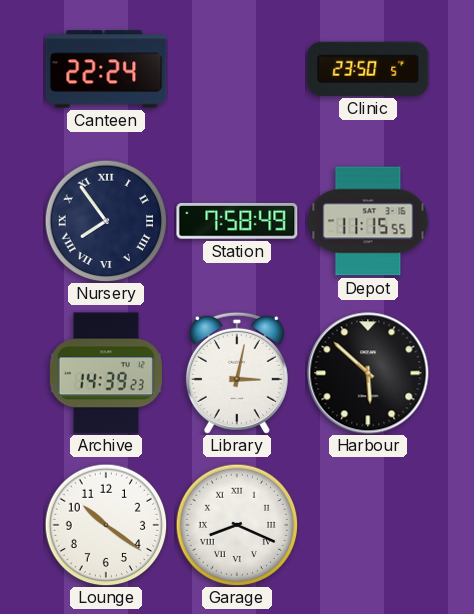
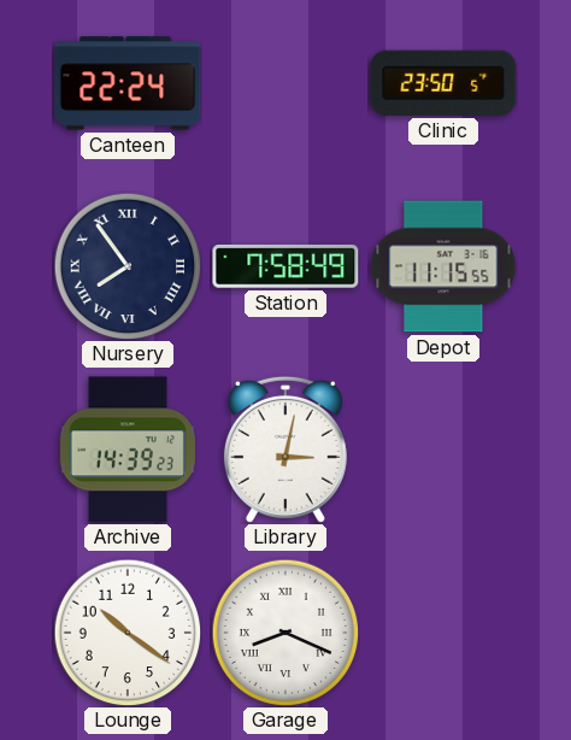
Harbour: 5:52 -> none (368, 373)
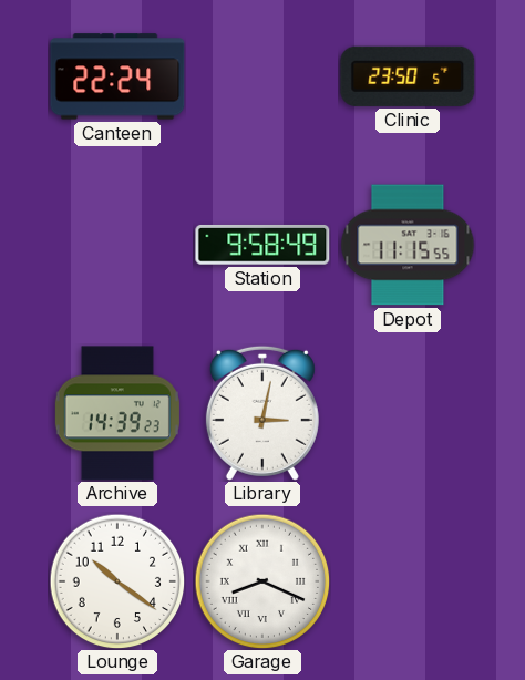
Nursery: 7:54 -> none (128, 266)
Station: 7:58 -> 9:58 (262, 245)
